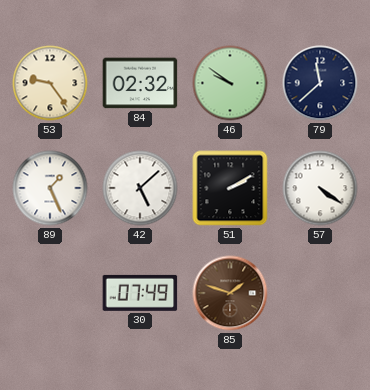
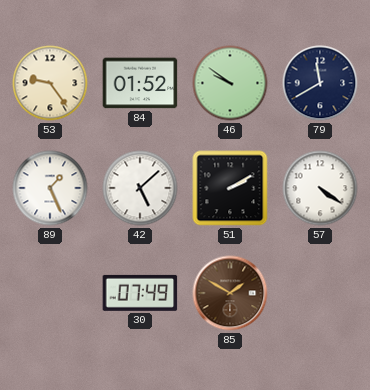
84: 02:32 -> 01:52 (140, 83)
79: 11:38 -> 11:40 (320, 83)
85: 1:48 -> 1:50 (230, 293)
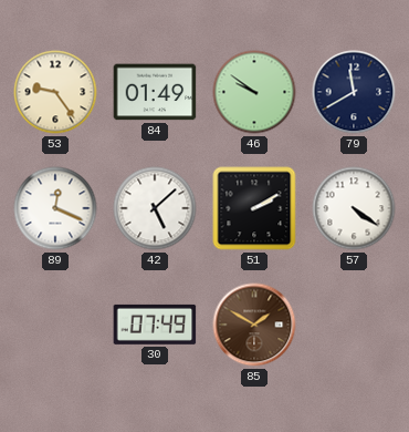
84: 01:52 -> 01:49 (155, 92)
89: 1:26 -> 12:19 (55, 208)
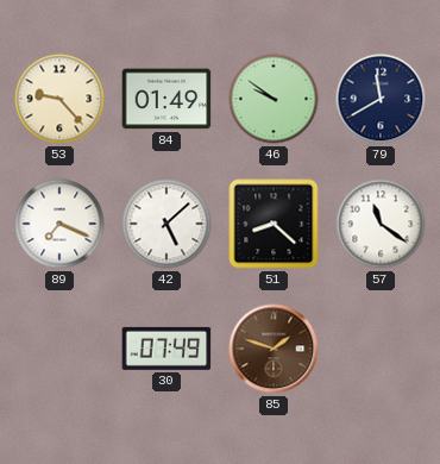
53: 9:24 -> 9:23 (59, 99)
89: 12:19 -> 7:19 (59, 224)
51: 2:10 -> 8:22 (274, 224)
57: 4:21 -> 11:21 (381, 224)
85: 1:50 -> 1:48 (274, 349)
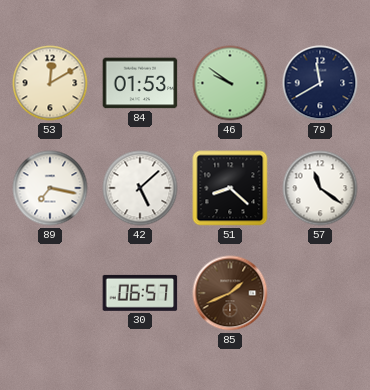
53: 9:23 -> 12:10 (50, 83)
84: 01:49 -> 01:53 (140, 83)
89: 7:19 -> 7:17 (50, 188)
30: 07:49 -> 06:57 (140, 293)
85: 1:48 -> 1:41 (230, 293)
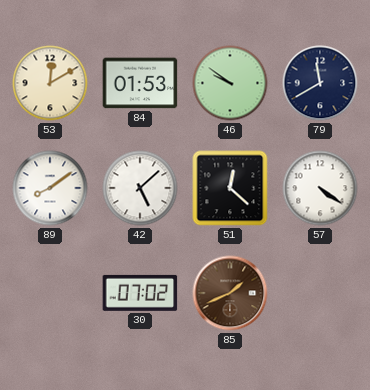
89: 7:17 -> 8:09 (50, 188)
51: 8:22 -> 12:22 (230, 188)
57: 11:21 -> 4:21 (320, 188)
30: 06:57 -> 07:02 (140, 293)
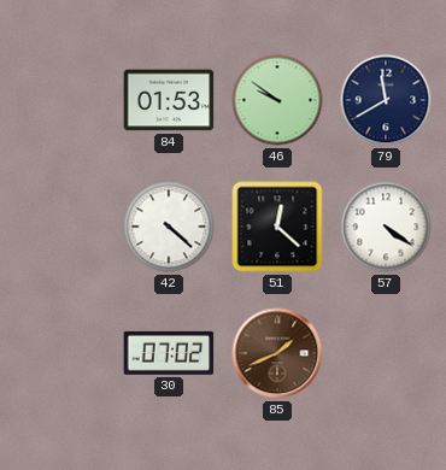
53: 12:10 -> none (50, 83)
89: 8:09 -> none (50, 188)
42: 5:08 -> 4:22 (169, 227)
